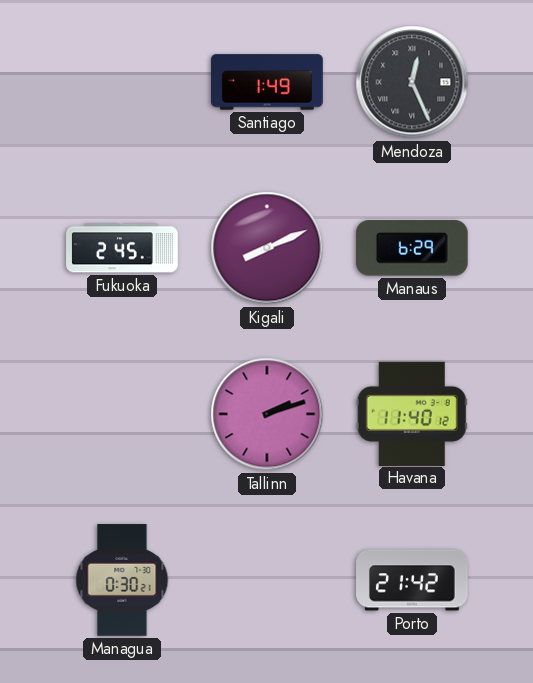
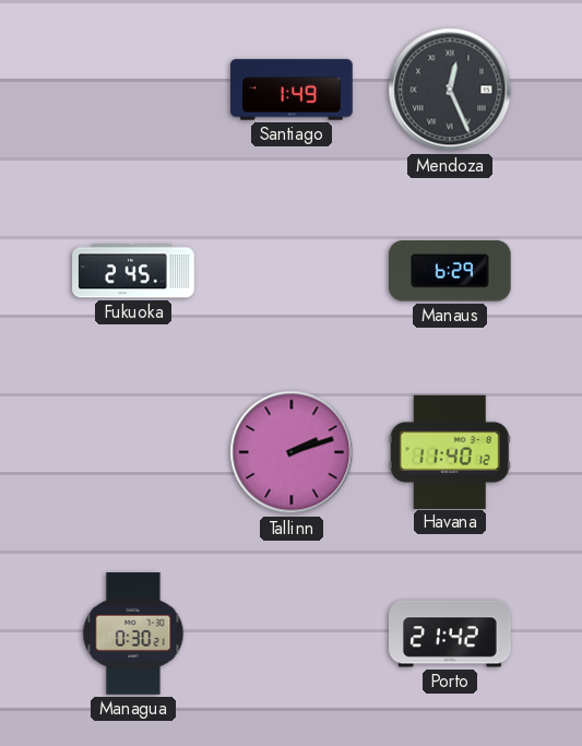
Kigali: 8:11 -> none (267, 248)
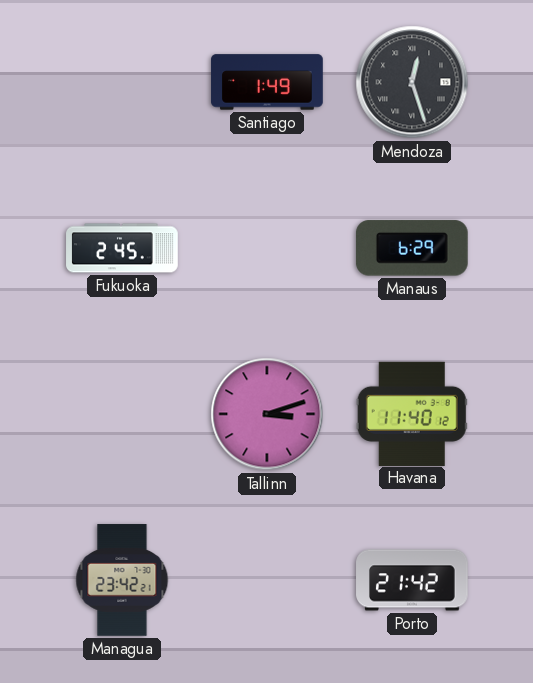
Mendoza: 12:26 -> 12:27 (412, 82)
Tallinn: 2:12 -> 3:12 (267, 414)
Managua: 0:30 -> 23:42 (122, 580)
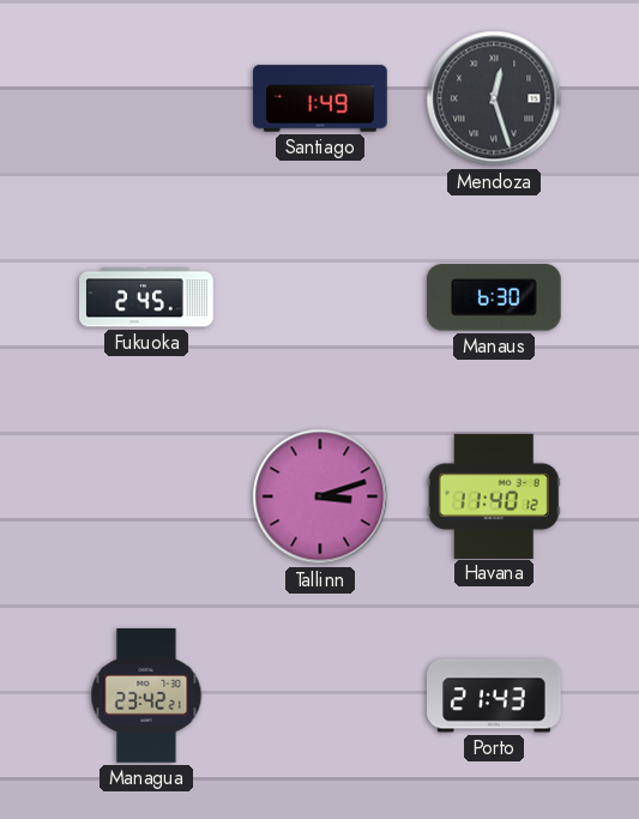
Manaus: 6:29 -> 6:30 (494, 297)
Porto: 21:42 -> 21:43 (494, 695)
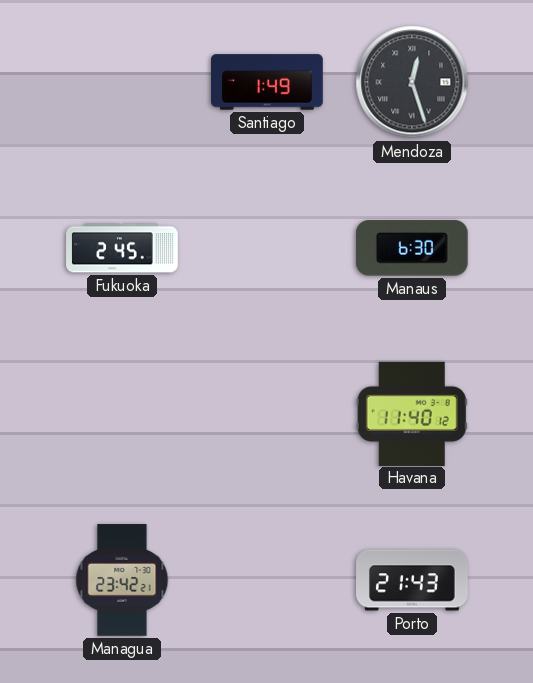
Tallinn: 3:12 -> none (320, 496)
